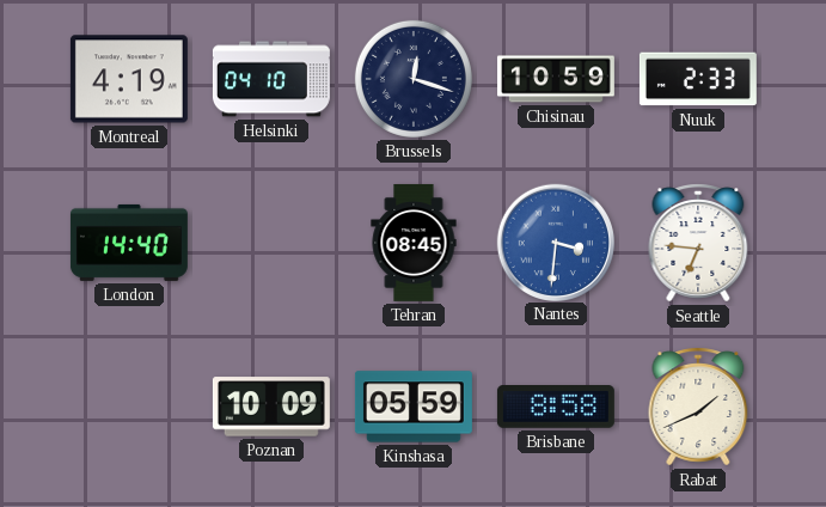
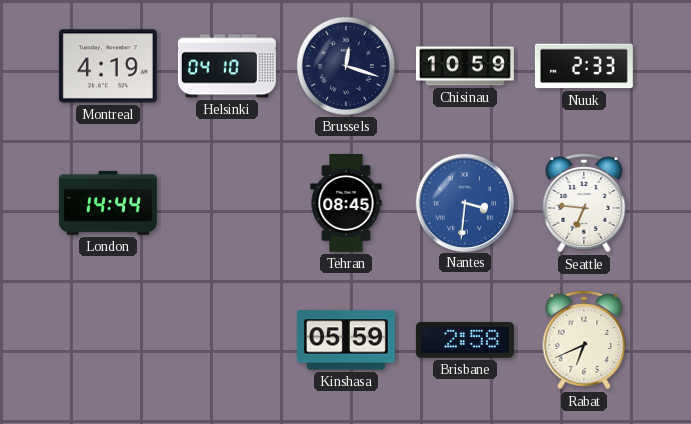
London: 14:40 -> 14:44 (108, 203)
Poznan: 10:09 -> none (271, 407)
Brisbane: 8:58 -> 2:58 (465, 341)
Rabat: 1:41 -> 6:41 (584, 340)
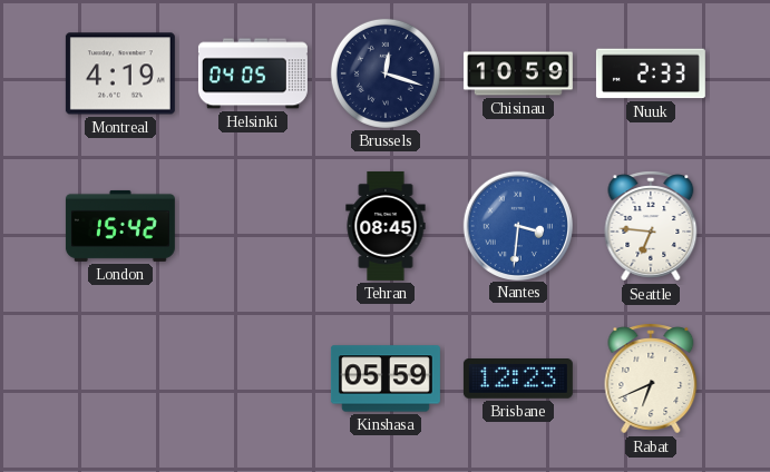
Helsinki: 04:10 -> 04:05 (253, 73)
London: 14:44 -> 15:42 (120, 226)
Brisbane: 2:58 -> 12:23 (518, 380)
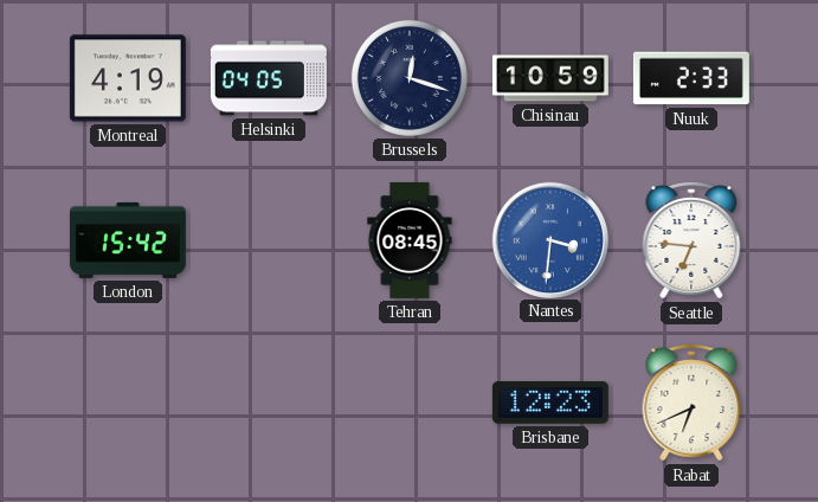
Kinshasa: 05:59 -> none (386, 378)
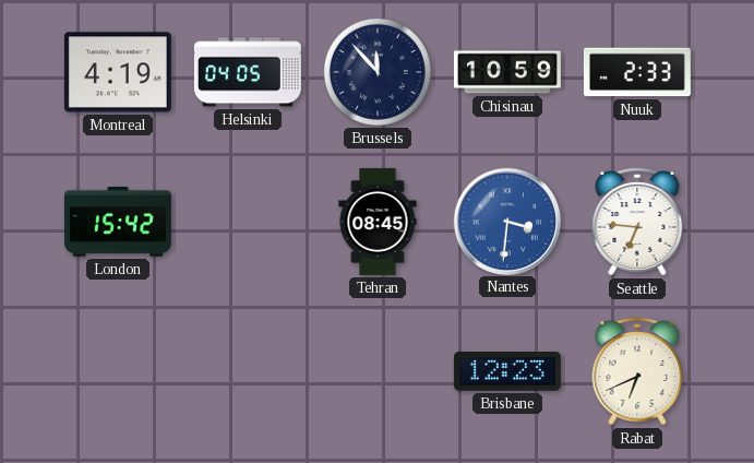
Brussels: 12:18 -> 11:53 (378, 72)
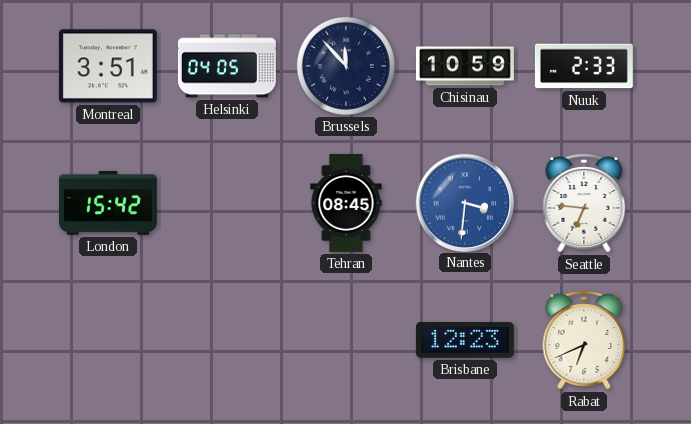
Montreal: 4:19 -> 3:51 (108, 66)
